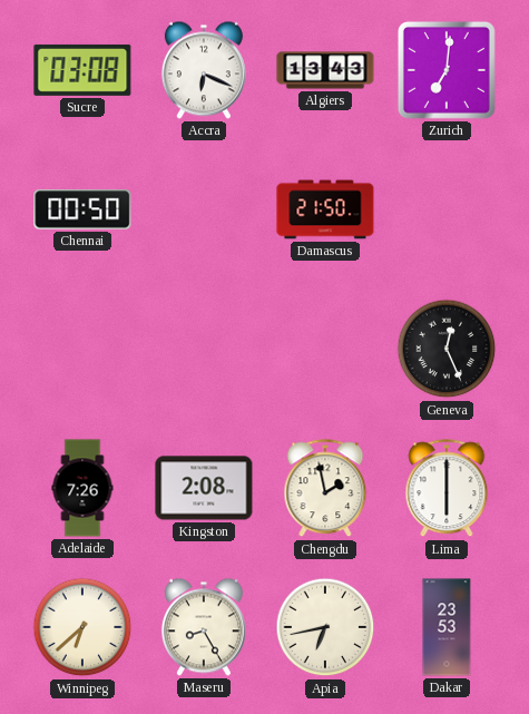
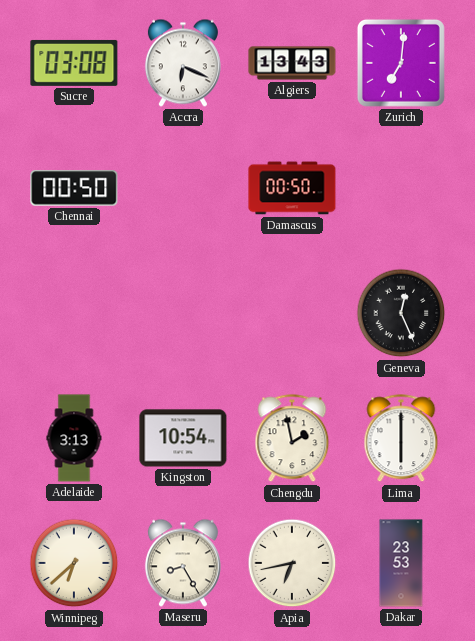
Damascus: 21:50 -> 00:50 (292, 188)
Adelaide: 7:26 -> 3:13 (74, 438)
Kingston: 2:08 -> 10:54 (183, 438)
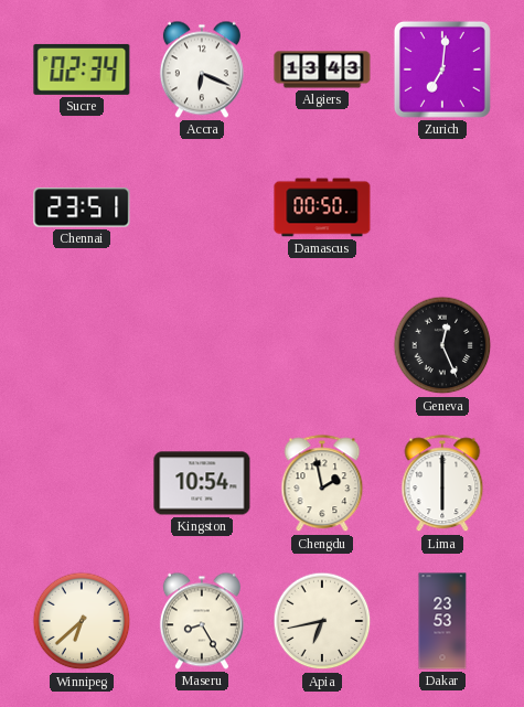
Sucre: 03:08 -> 02:34 (82, 69)
Chennai: 00:50 -> 23:51 (82, 207)
Adelaide: 3:13 -> none (74, 438)
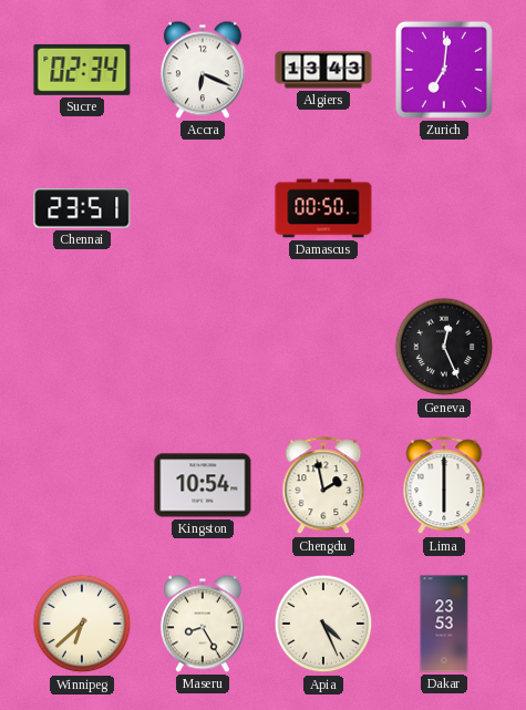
Apia: 6:43 -> 4:26 (323, 624)
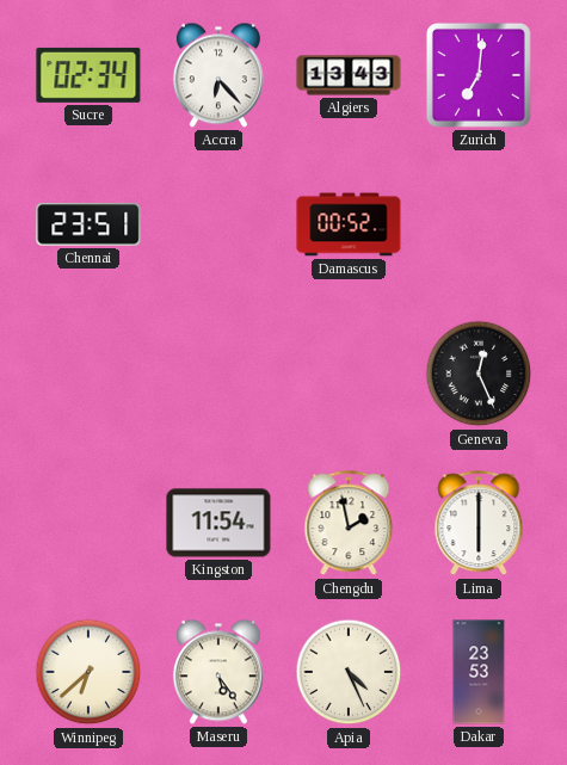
Accra: 6:19 -> 6:23 (218, 75)
Damascus: 00:50 -> 00:52 (349, 224)
Kingston: 10:54 -> 11:54 (218, 523)
Maseru: 8:25 -> 5:24 (218, 672)
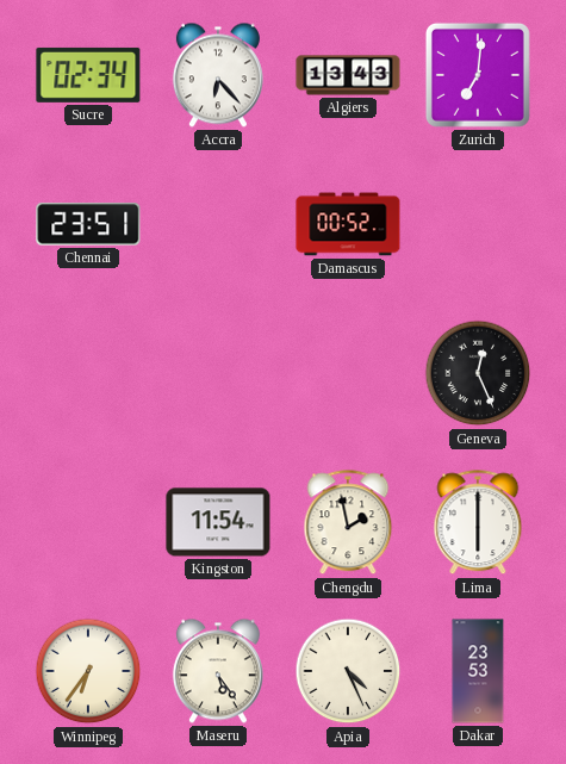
Winnipeg: 6:38 -> 6:36 (88, 671)
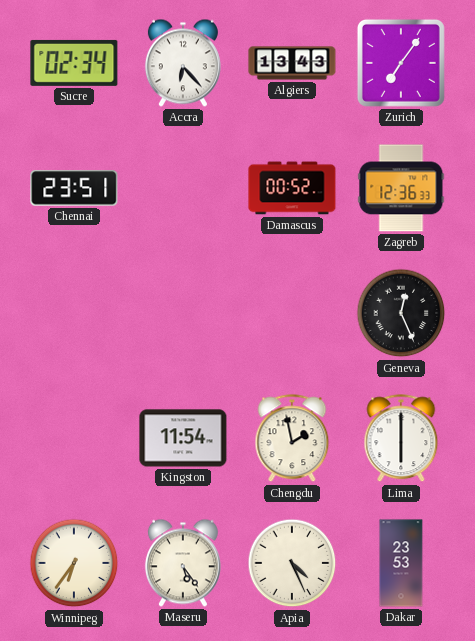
Zurich: 7:01 -> 7:06 (401, 63)
Zagreb: none -> 12:36 (401, 188)
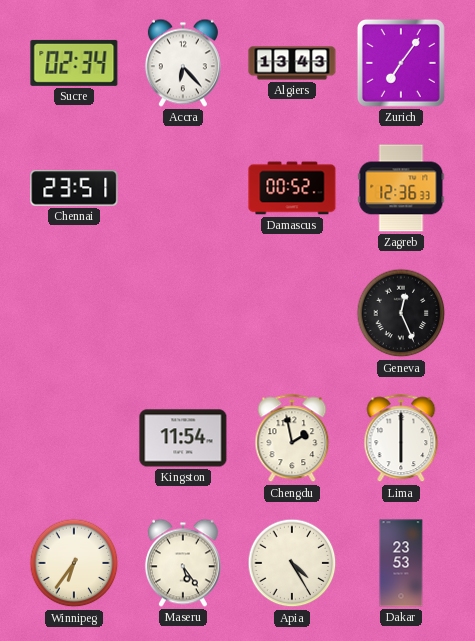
Apia: 4:26 -> 4:25 (292, 563)
